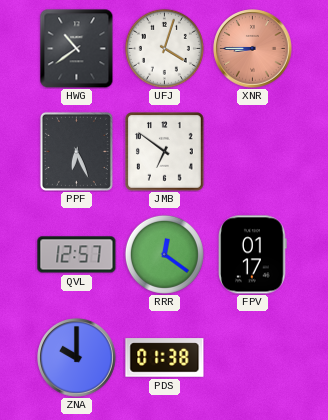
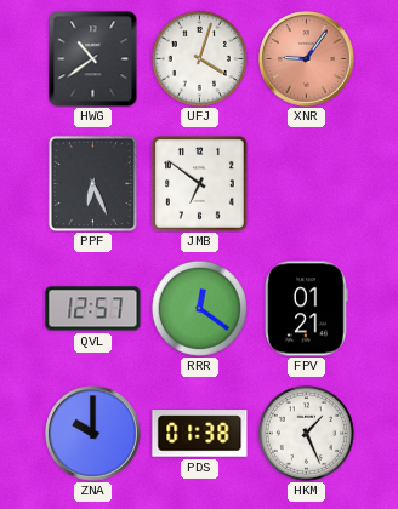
XNR: 8:45 -> 9:06 (307, 59)
FPV: 01:17 -> 01:21 (307, 309)
HKM: none -> 1:26 (306, 433)
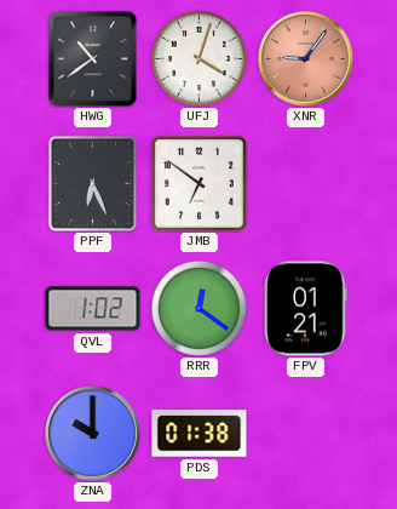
QVL: 12:57 -> 1:02 (93, 309)
HKM: 1:26 -> none (306, 433)
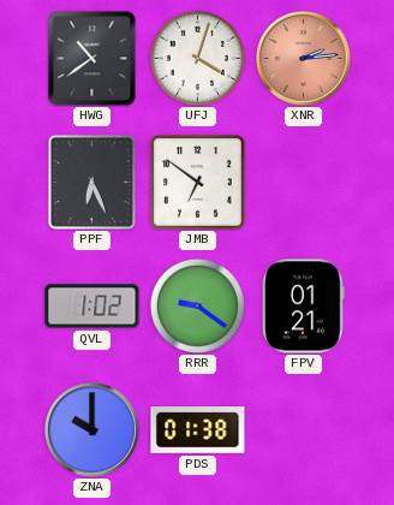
XNR: 9:06 -> 2:14 (304, 59)
RRR: 12:21 -> 9:21 (197, 305)
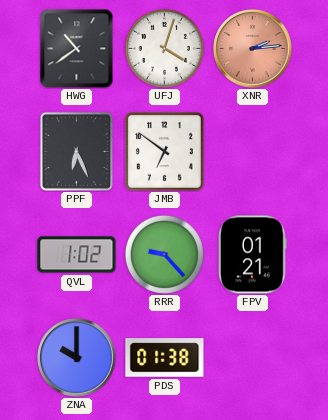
RRR: 9:21 -> 9:23 (164, 254)
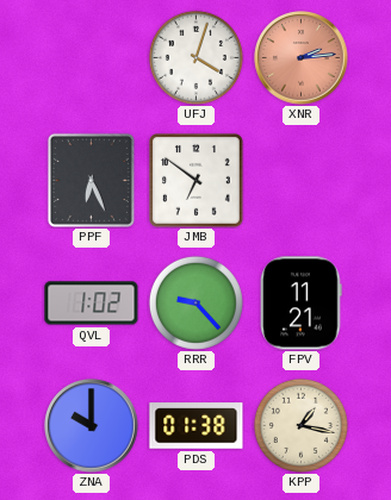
HWG: 10:39 -> none (77, 48)
FPV: 01:21 -> 11:21 (302, 304)
KPP: none -> 1:17 (300, 425)
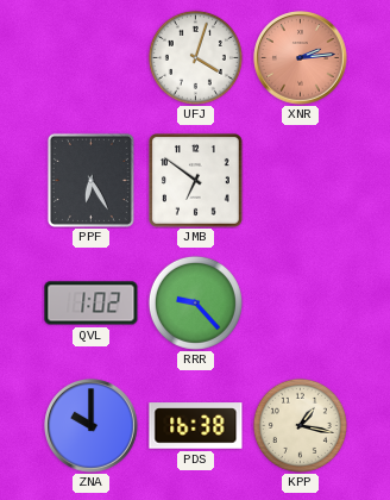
PPF: 6:26 -> 6:25 (90, 180)
FPV: 11:21 -> none (302, 304)
PDS: 01:38 -> 16:38 (196, 426)
